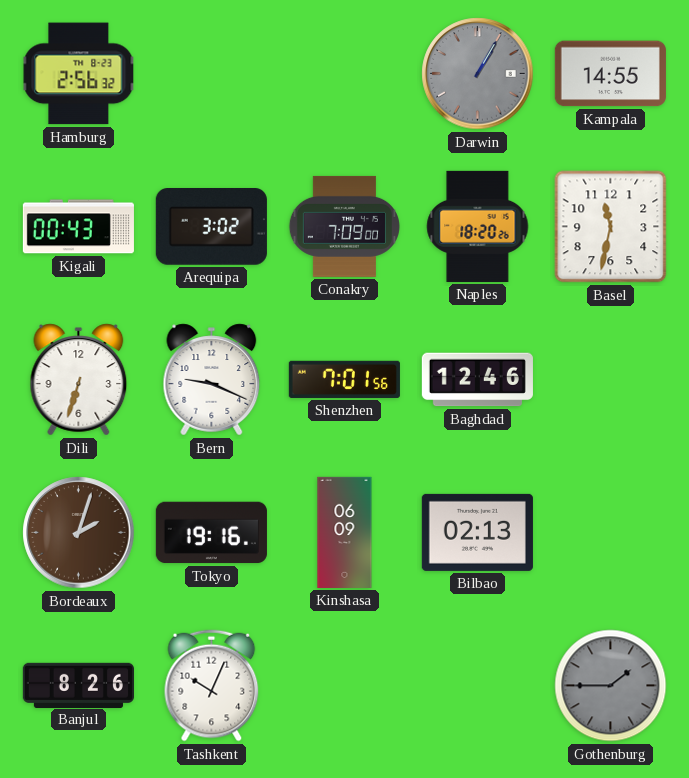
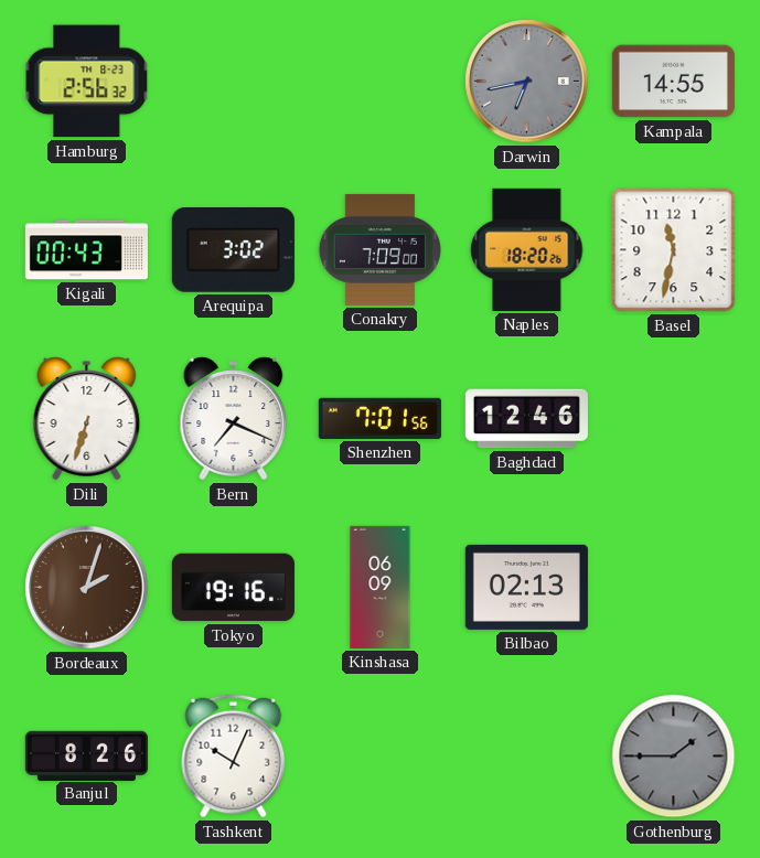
Darwin: 1:05 -> 6:43 (527, 82)
Bern: 9:19 -> 7:19 (234, 419)
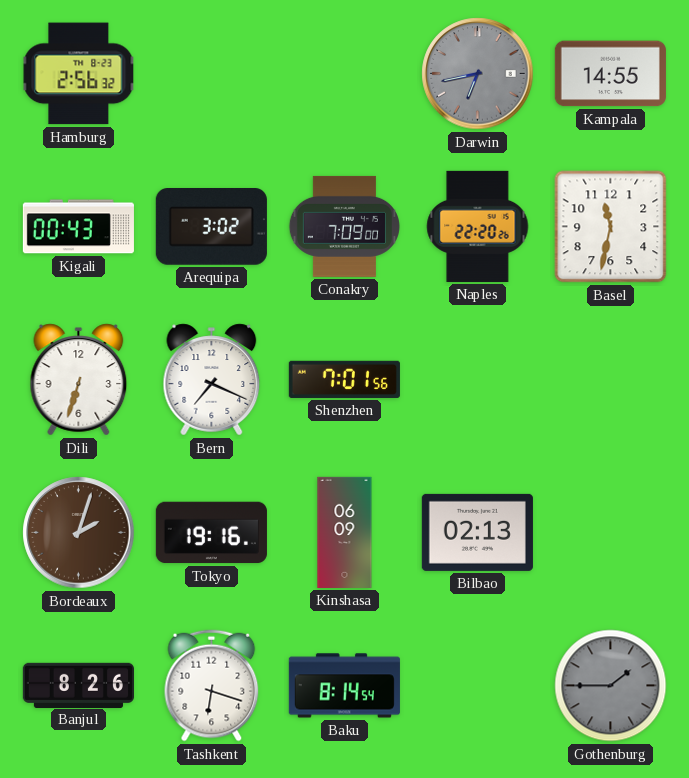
Naples: 18:20 -> 22:20 (478, 226)
Baghdad: 12:46 -> none (526, 419)
Tashkent: 10:04 -> 6:18 (212, 686)
Baku: none -> 8:14 (344, 686)
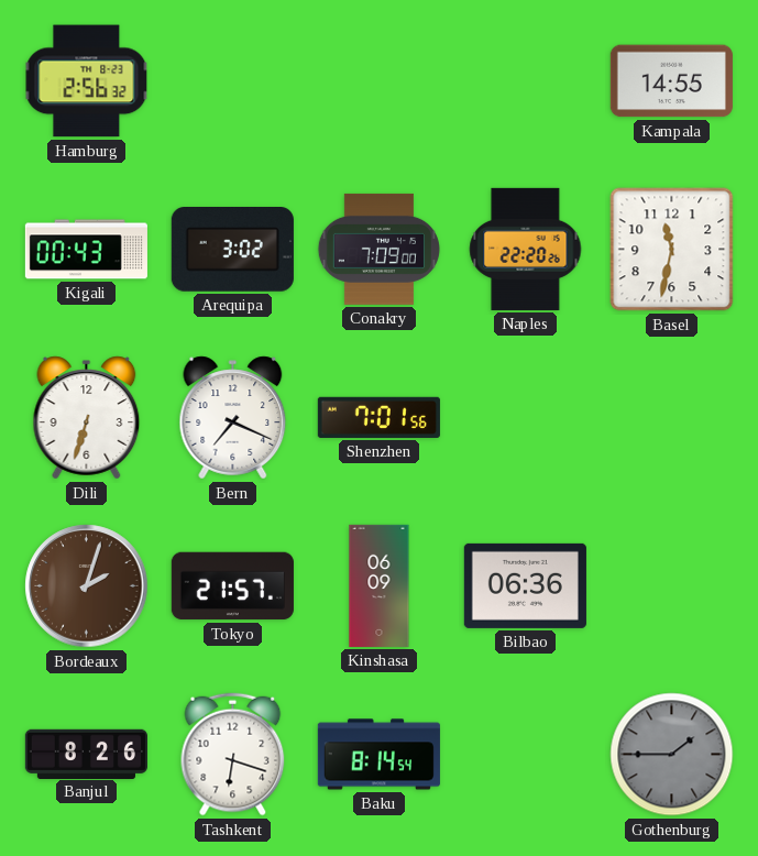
Darwin: 6:43 -> none (478, 74)
Tokyo: 19:16 -> 21:57 (232, 586)
Bilbao: 02:13 -> 06:36 (525, 585)
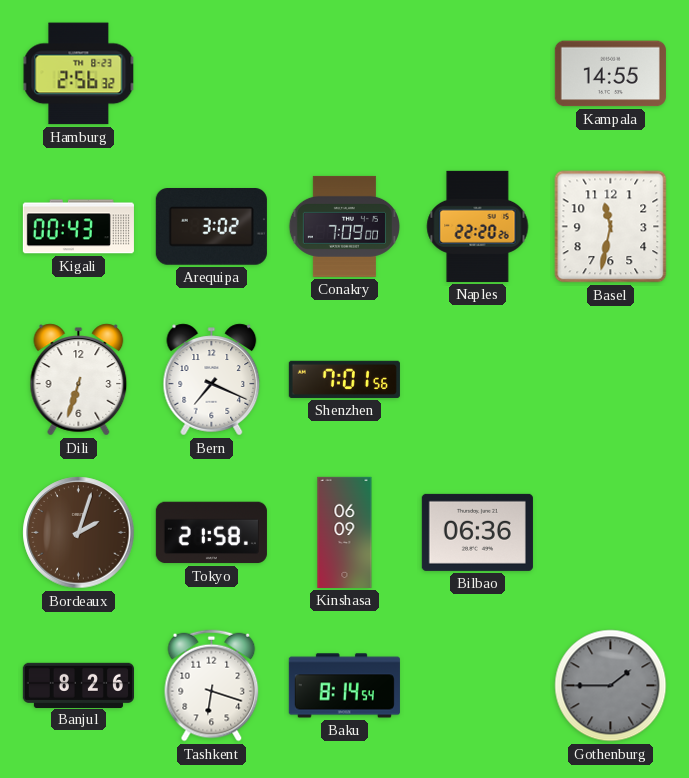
Tokyo: 21:57 -> 21:58 (211, 533)
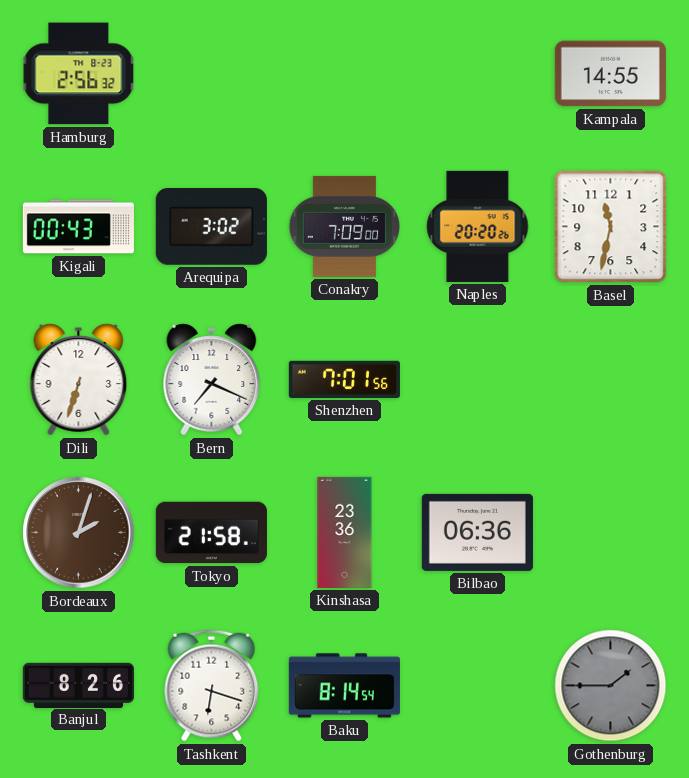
Naples: 22:20 -> 20:20 (478, 226)
Kinshasa: 06:09 -> 23:36 (345, 532)
